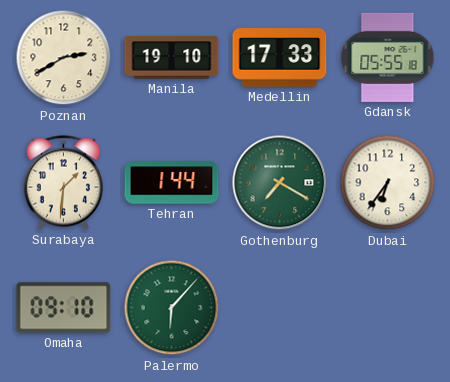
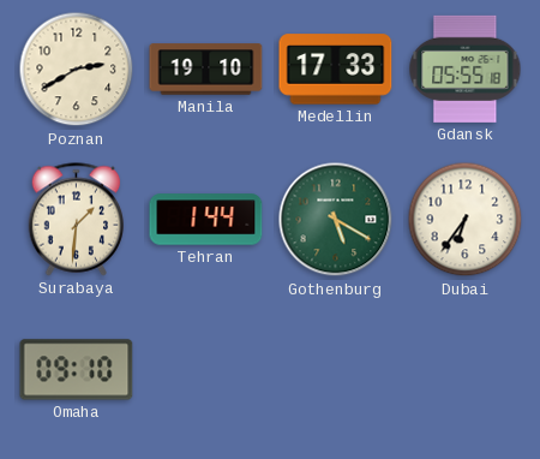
Gothenburg: 7:20 -> 5:20 (336, 220)
Palermo: 6:07 -> none (172, 308)
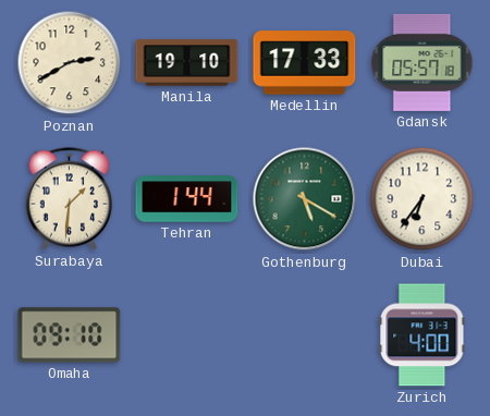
Gdansk: 05:55 -> 05:57 (422, 62)
Zurich: none -> 4:00 (422, 335)
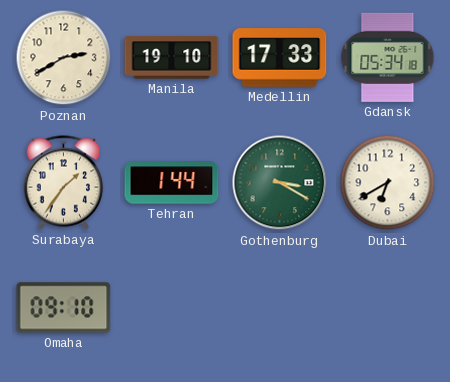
Gdansk: 05:57 -> 05:34 (388, 57)
Surabaya: 1:31 -> 1:36 (64, 183)
Gothenburg: 5:20 -> 3:20 (280, 183)
Dubai: 6:36 -> 6:40 (388, 183)
Zurich: 4:00 -> none (422, 335)
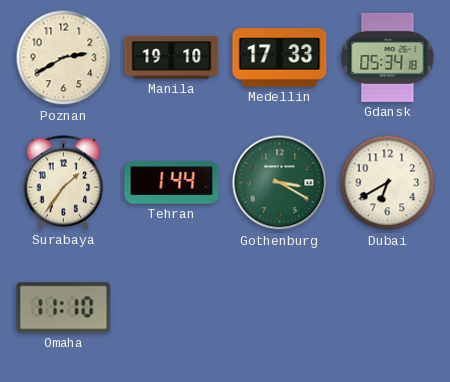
Omaha: 09:10 -> 11:10 (64, 308)
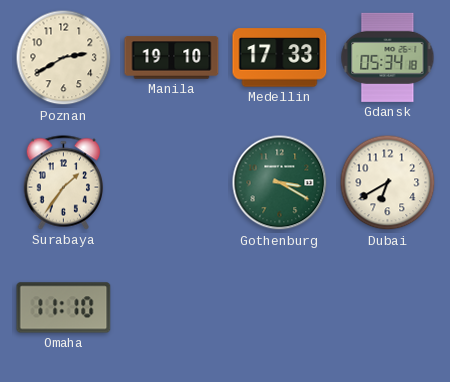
Tehran: 1:44 -> none (172, 183)
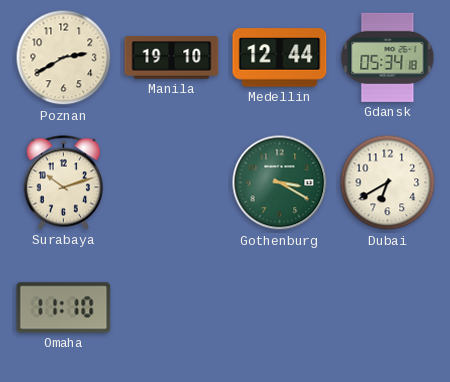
Medellin: 17:33 -> 12:44 (280, 58)
Surabaya: 1:36 -> 10:12 (64, 183)
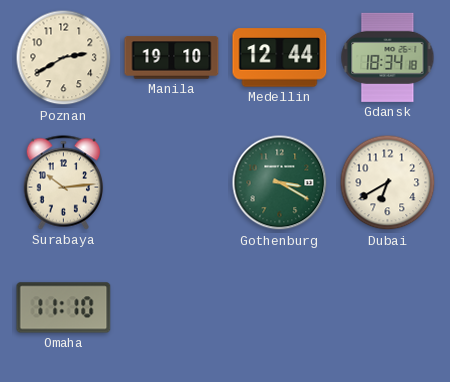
Gdansk: 05:34 -> 18:34 (388, 57)
Surabaya: 10:12 -> 10:14 (64, 183)
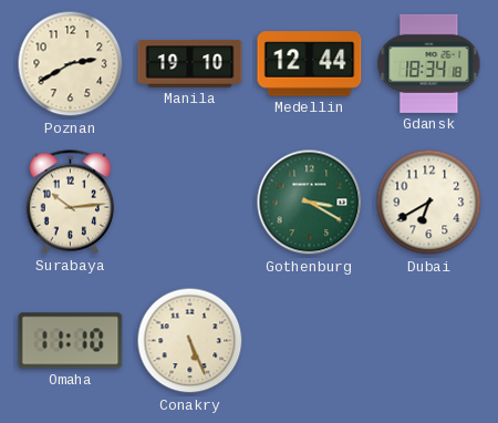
Conakry: none -> 5:26 (190, 341)
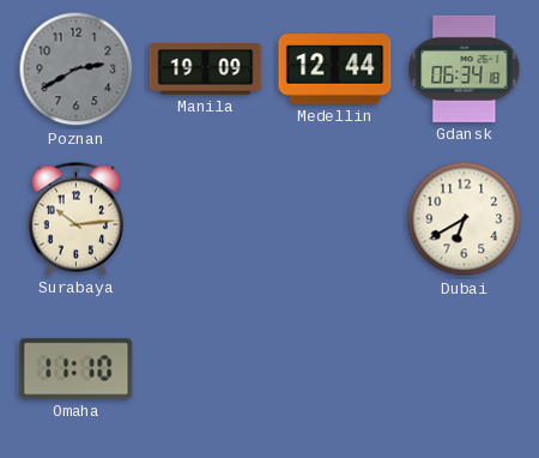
Poznan dial: cream -> grey (77, 70)
Manila: 19:10 -> 19:09 (206, 70)
Gdansk: 18:34 -> 06:34 (465, 68)
Gothenburg: 3:20 -> none (310, 203)
Conakry: 5:26 -> none (190, 341)
